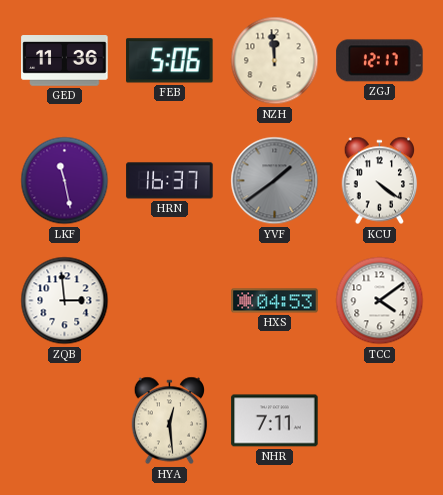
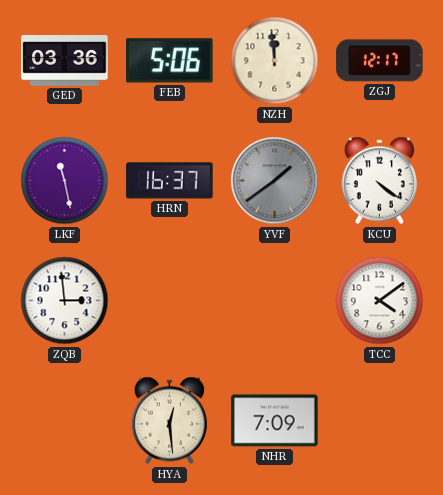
GED: 11:36 -> 03:36 (65, 61)
HXS: 04:53 -> none (275, 301)
NHR: 7:11 -> 7:09 (275, 421)
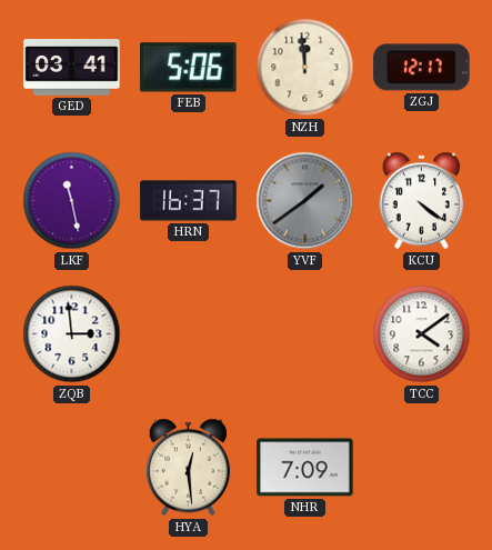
GED: 03:36 -> 03:41 (72, 68)
